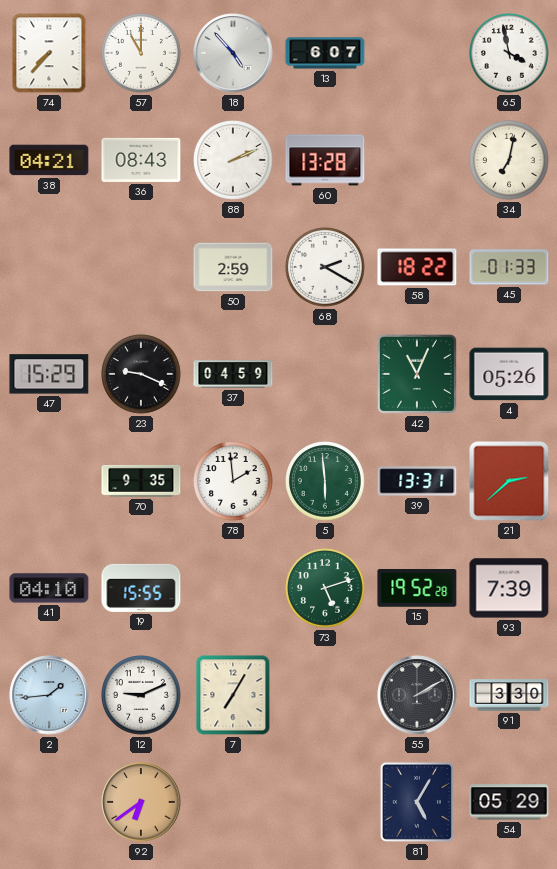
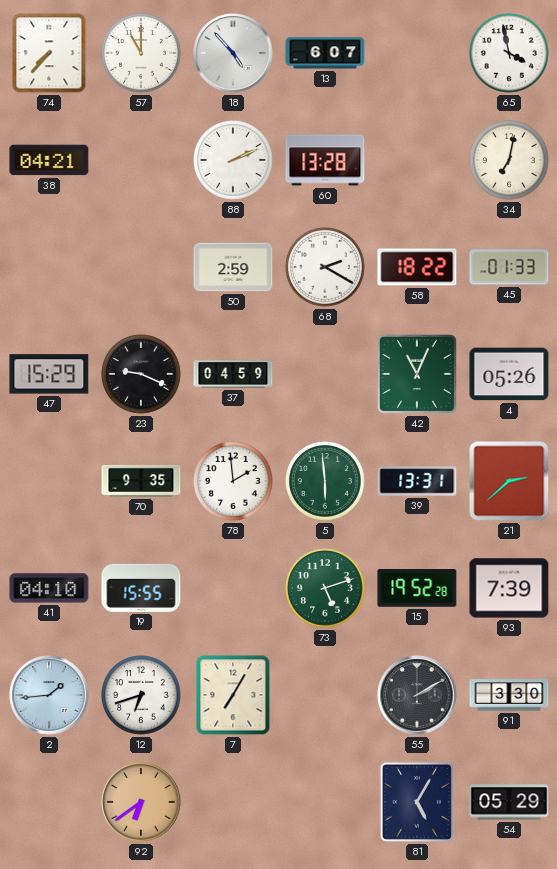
36: 08:43 -> none (141, 160)
12: 9:11 -> 6:42 (142, 696)
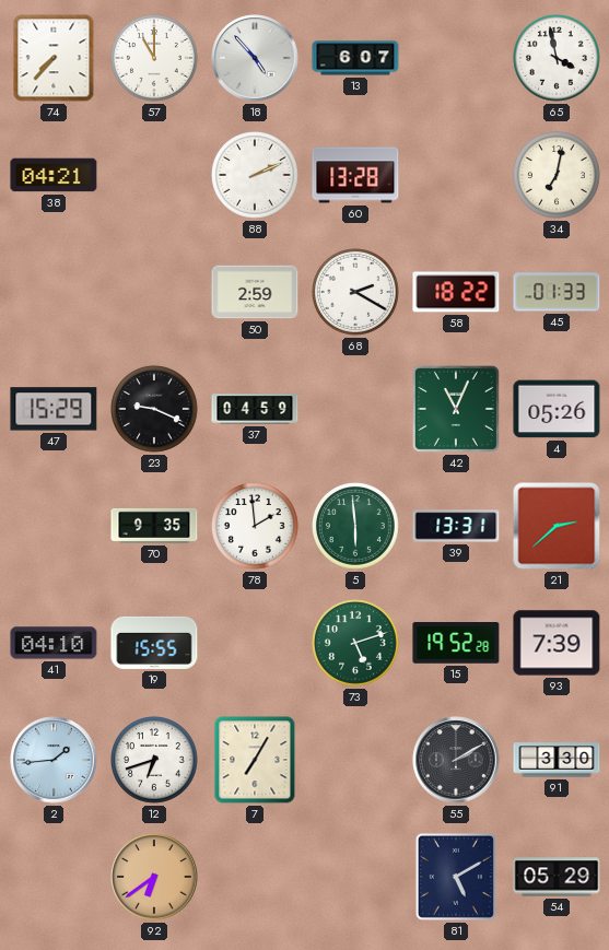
81: 5:05 -> 5:10 (456, 877)
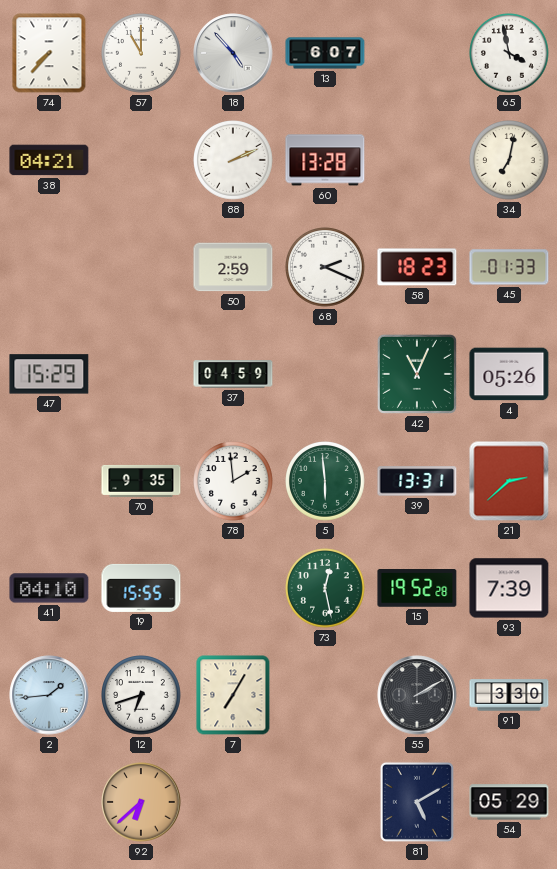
68: 2:20 -> 2:19 (326, 268)
58: 18:22 -> 18:23 (417, 267)
23: 9:19 -> none (155, 410)
73: 5:12 -> 12:28 (326, 589)
92: 6:39 -> 6:38 (141, 802)
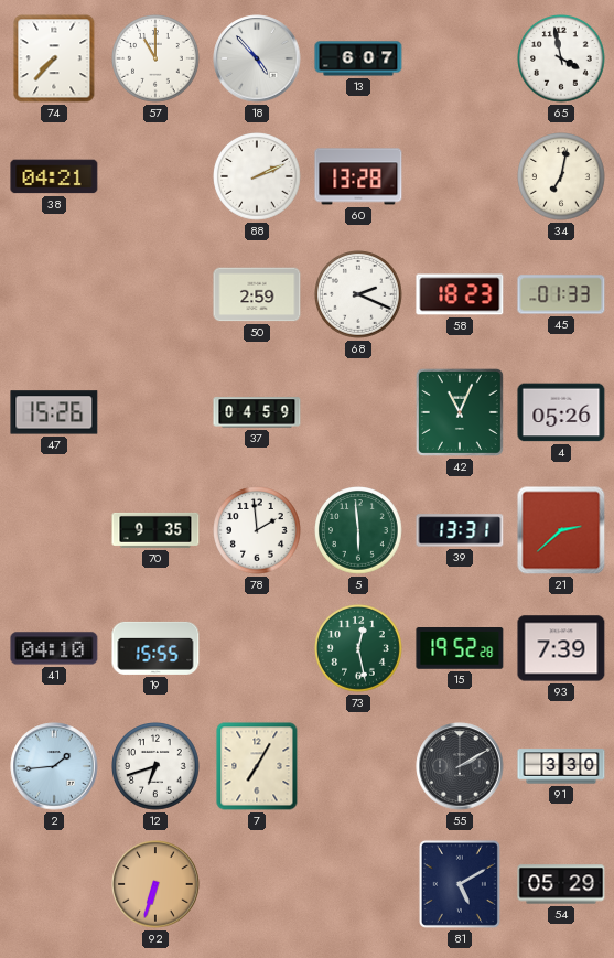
47: 15:29 -> 15:26 (54, 412)
92: 6:38 -> 6:33 (155, 884)
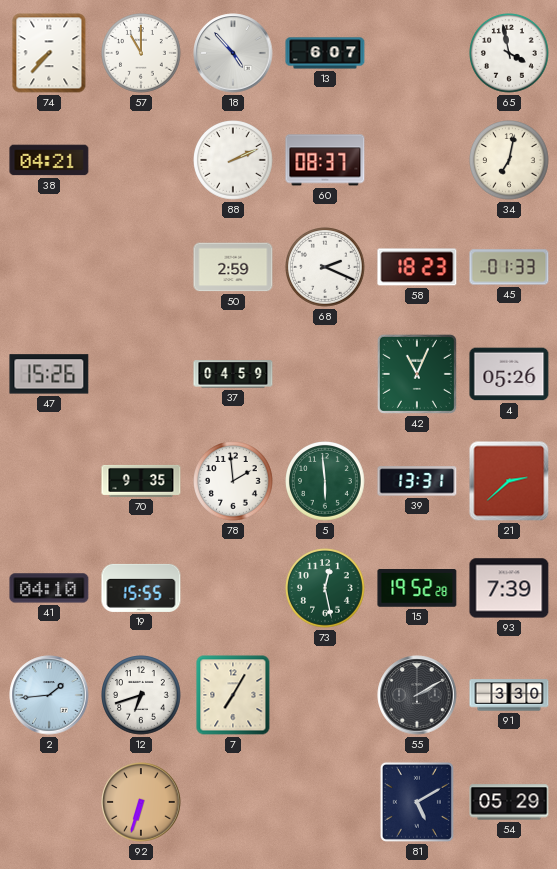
60: 13:28 -> 08:37 (325, 160)
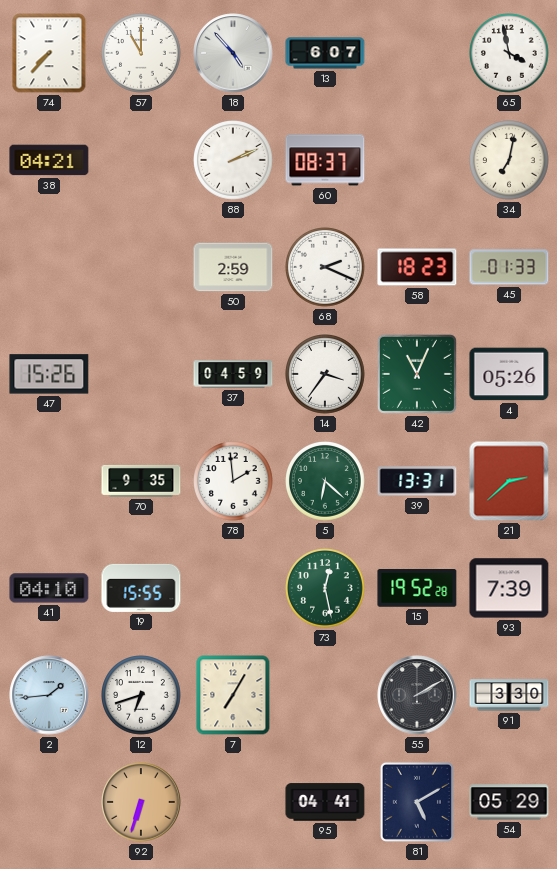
14: none -> 3:36 (326, 375)
5: 5:59 -> 6:22 (326, 482)
95: none -> 04:41 (325, 802)
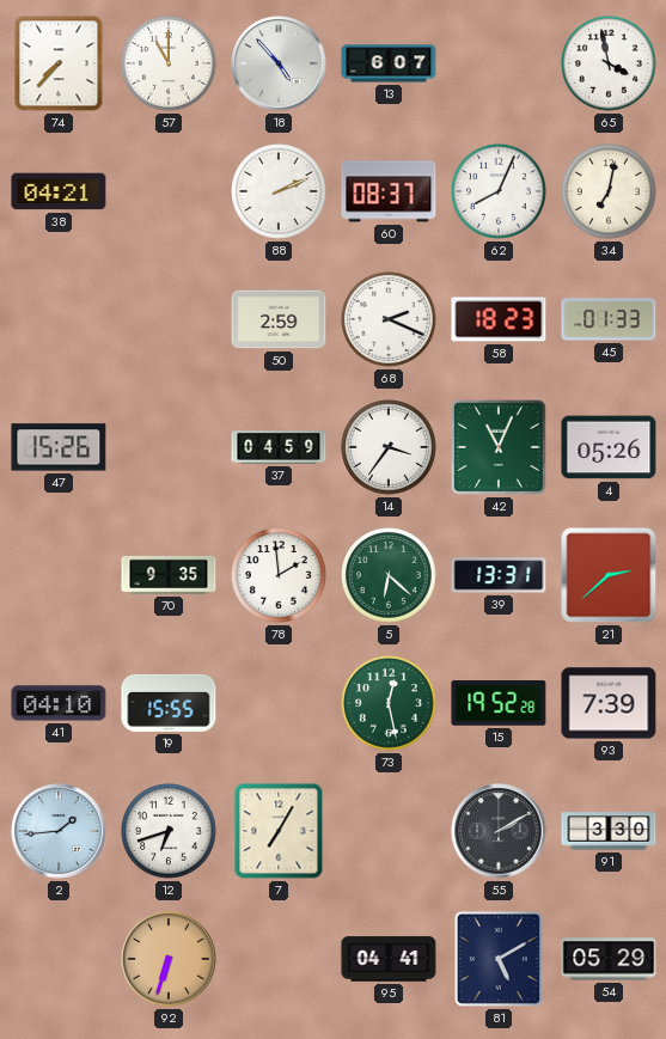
62: none -> 8:04 (500, 192)
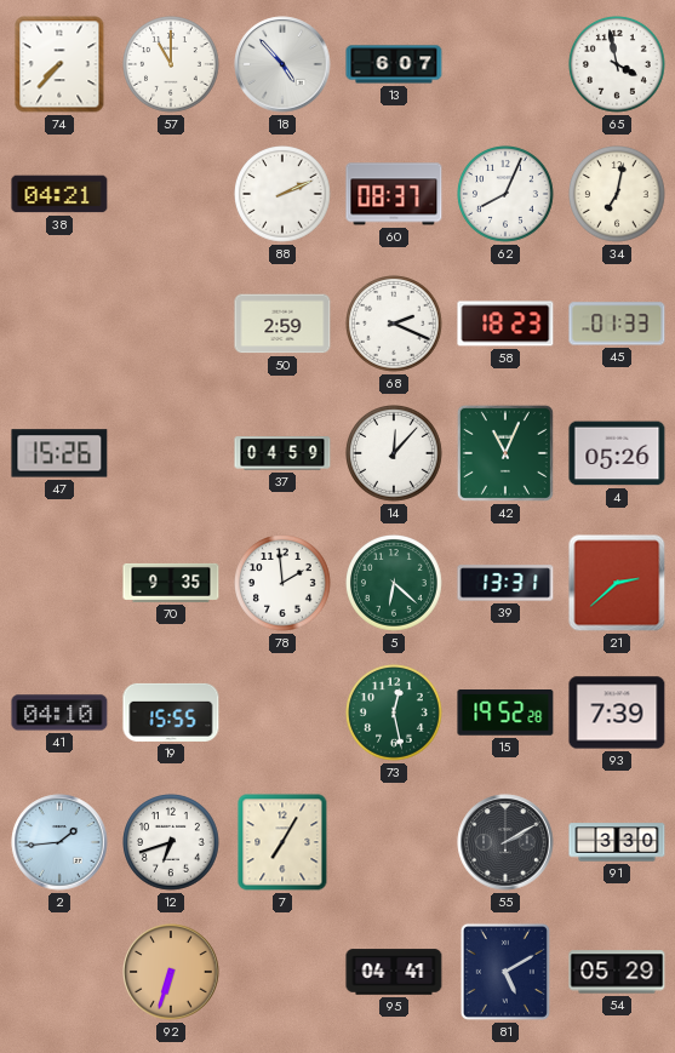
14: 3:36 -> 12:07 (395, 454)
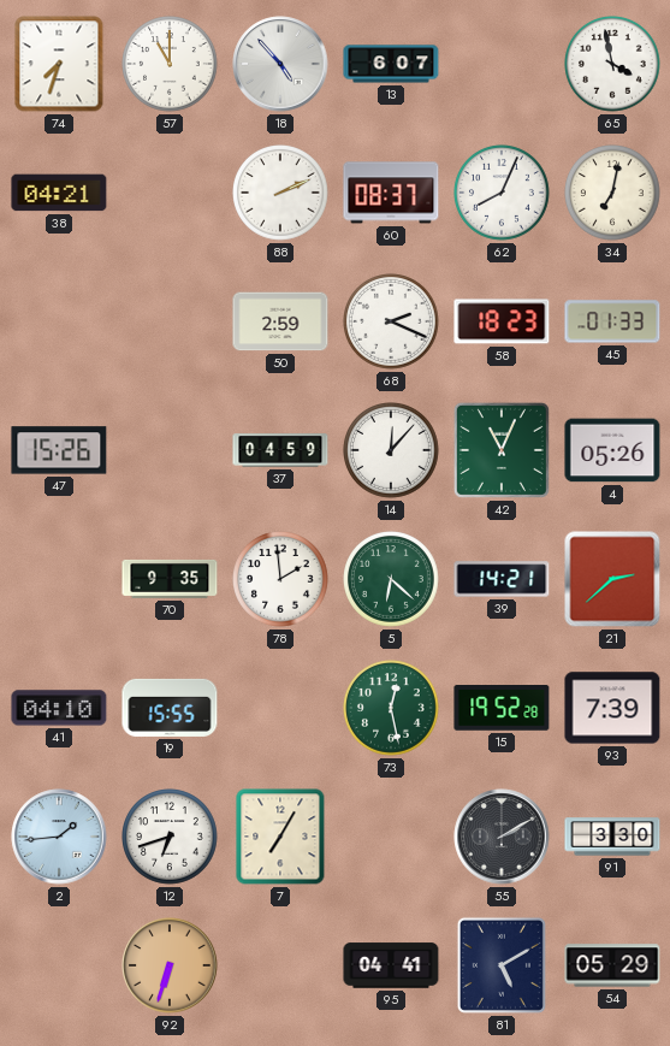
74: 7:37 -> 7:33 (59, 64)
39: 13:31 -> 14:21 (502, 579)
